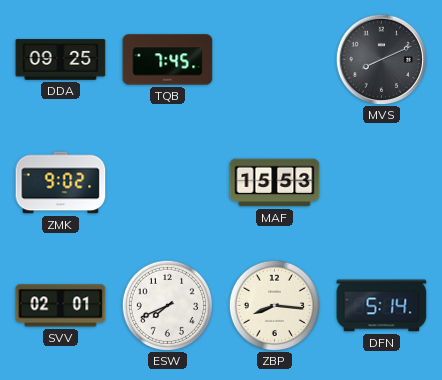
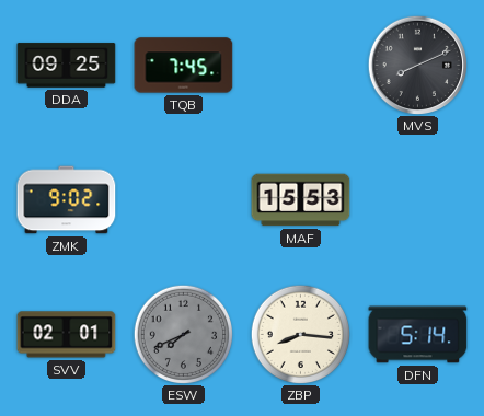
ESW dial: white -> grey (183, 334)
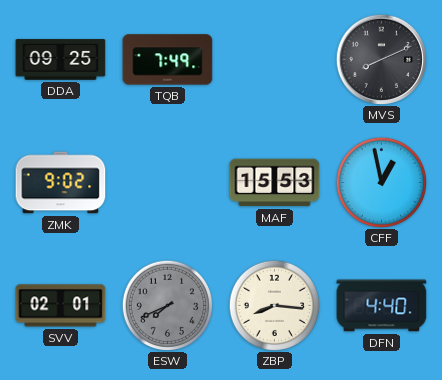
TQB: 7:45 -> 7:49 (168, 60)
CFF: none -> 12:58 (381, 182)
DFN: 5:14 -> 4:40 (382, 306)
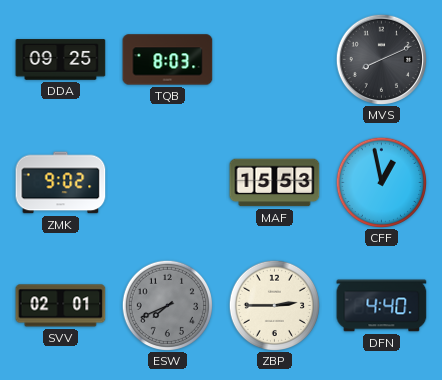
TQB: 7:49 -> 8:03 (168, 60)
ZBP: 8:16 -> 2:45 (274, 305)
